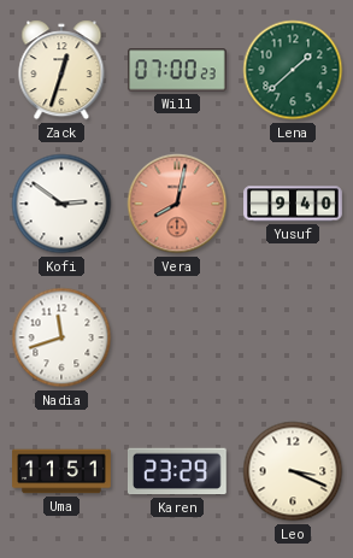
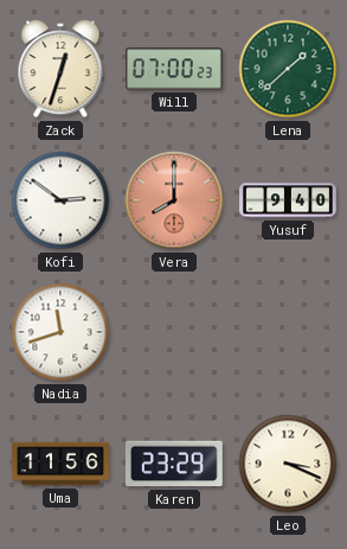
Vera: 8:02 -> 8:00 (174, 200)
Uma: 11:51 -> 11:56 (60, 464)
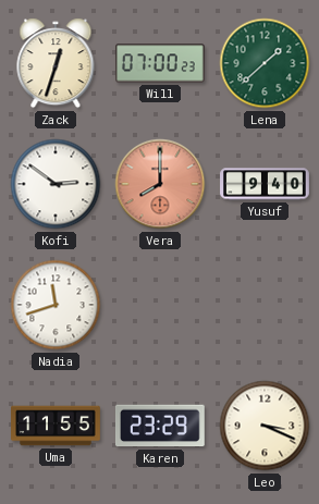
Uma: 11:56 -> 11:55 (56, 426)
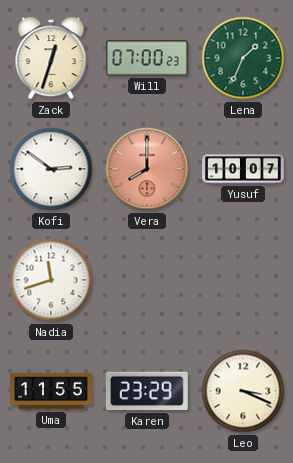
Lena: 1:38 -> 1:34 (243, 58)
Yusuf: 9:40 -> 10:07 (243, 169)
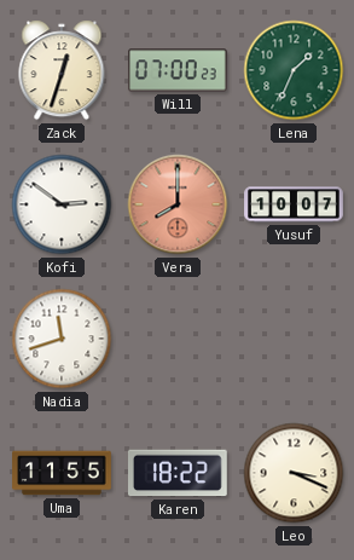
Karen: 23:29 -> 18:22 (178, 473)
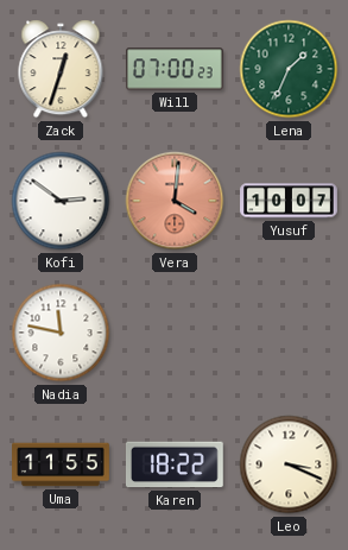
Vera: 8:00 -> 4:01 (175, 201)
Nadia: 11:42 -> 11:47 (61, 333)
